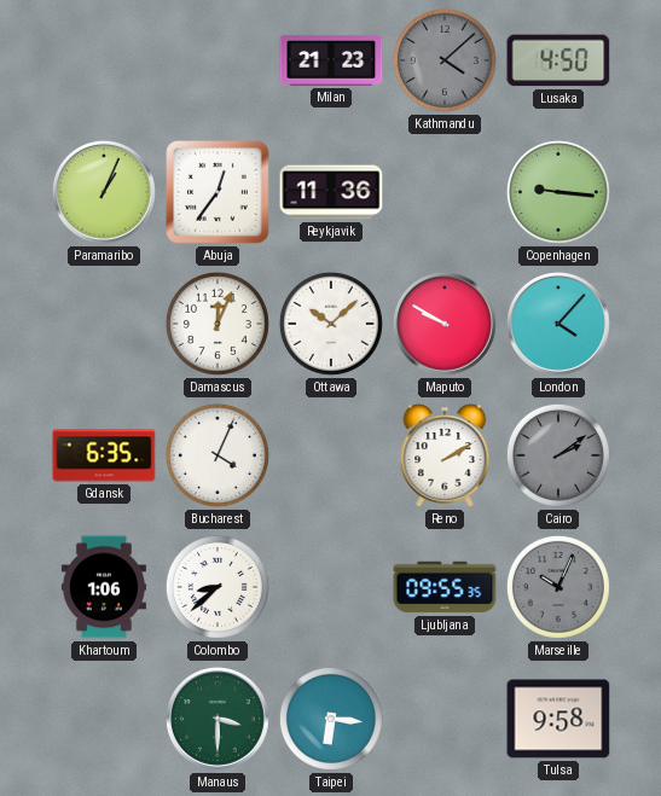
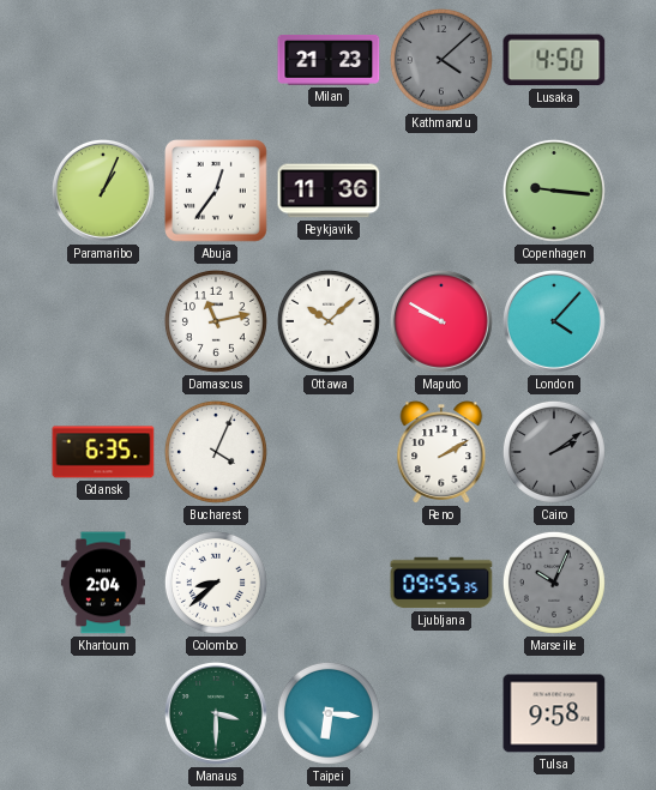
Damascus: 12:04 -> 11:13 (216, 321)
Khartoum: 1:06 -> 2:04 (103, 583)
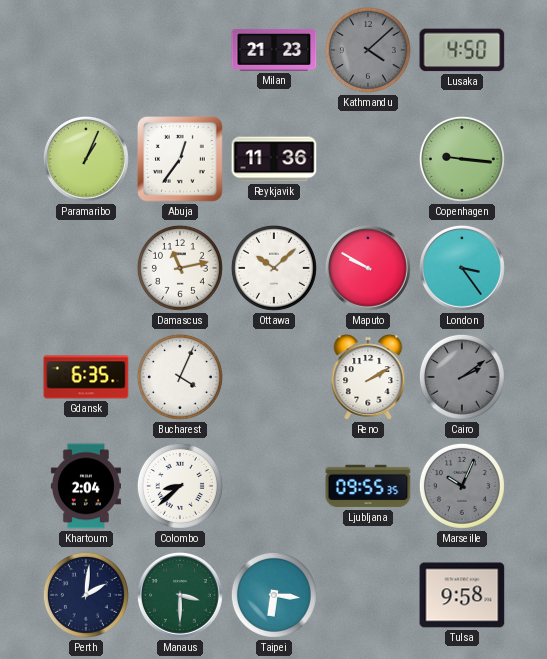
London: 4:07 -> 3:24 (462, 268)
Perth: none -> 2:01 (86, 595)
